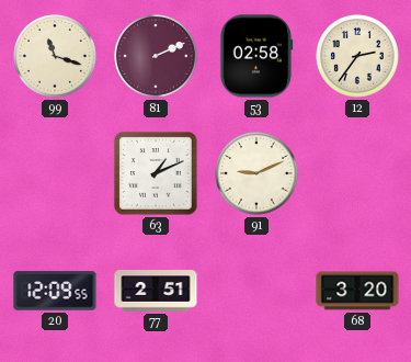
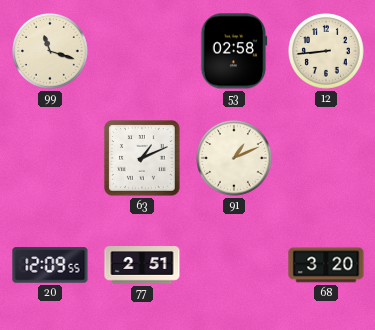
81: 2:11 -> none (157, 57)
12: 2:36 -> 8:44 (327, 52)
91: 9:11 -> 1:11 (235, 159)
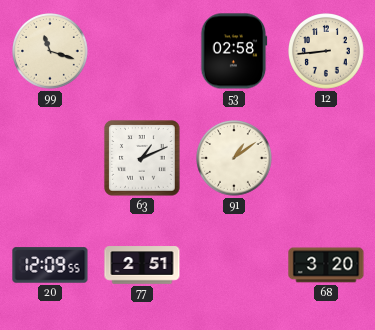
91: 1:11 -> 1:09 (235, 159)
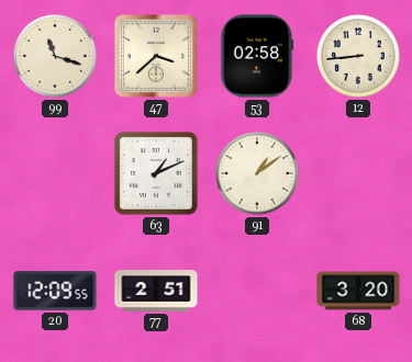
47: none -> 3:38 (156, 56)
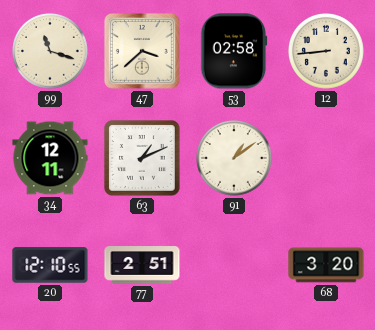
34: none -> 12:11 (50, 158)
20: 12:09 -> 12:10 (50, 265)
